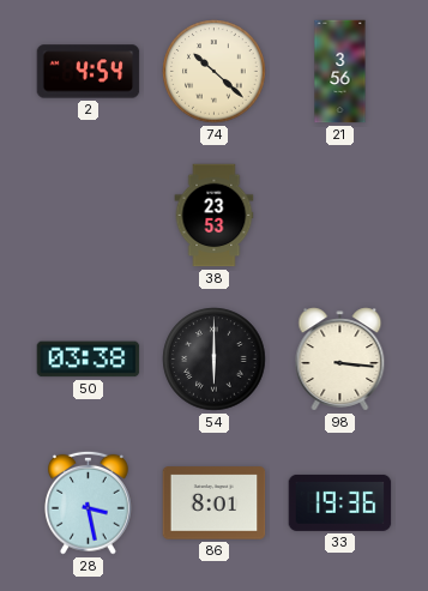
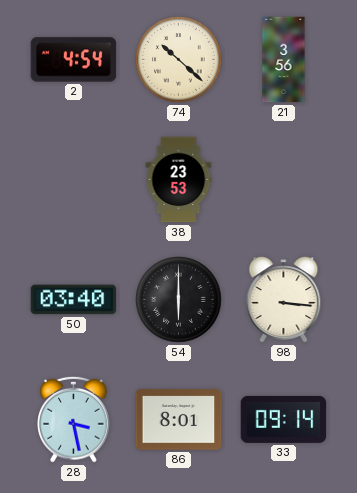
50: 03:38 -> 03:40 (74, 300)
33: 19:36 -> 09:14 (284, 419)
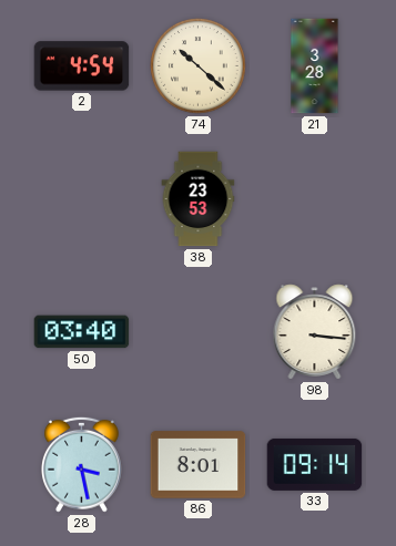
21: 3:56 -> 3:28 (315, 66)
54: 6:00 -> none (179, 300)
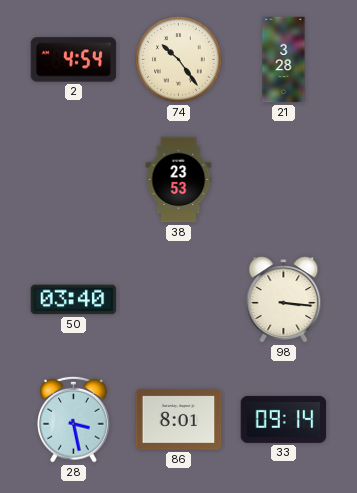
74: 10:22 -> 10:24 (179, 60)
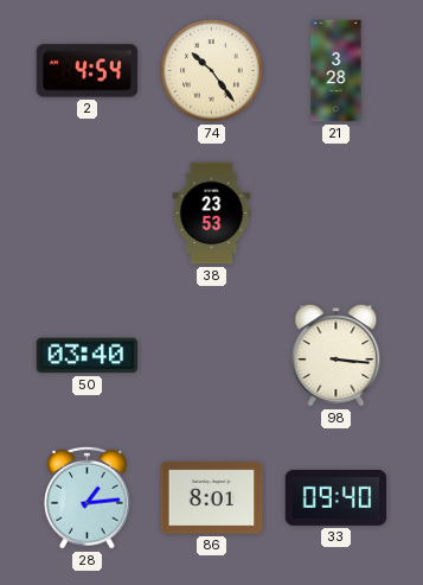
28: 3:28 -> 1:14 (88, 497)
33: 09:14 -> 09:40 (337, 497)
